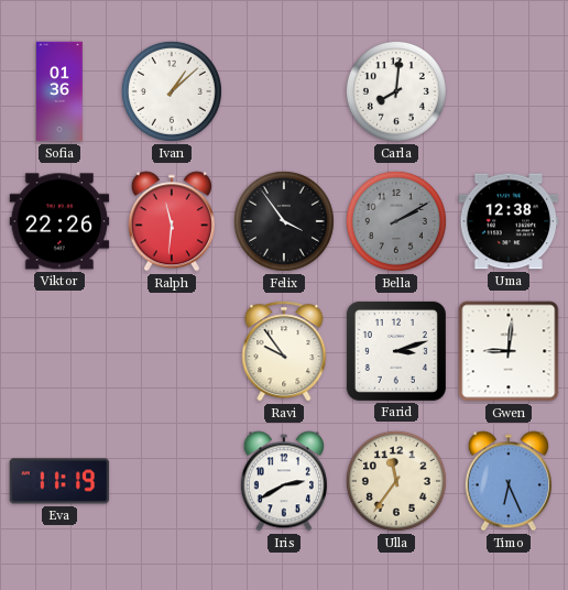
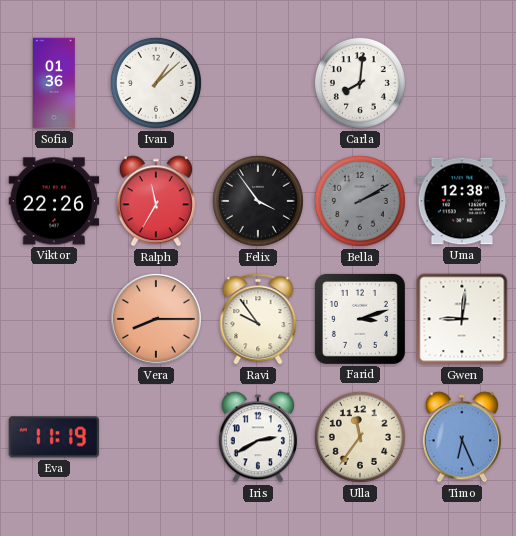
Ralph: 11:31 -> 11:35 (156, 201)
Vera: none -> 8:15 (156, 319)
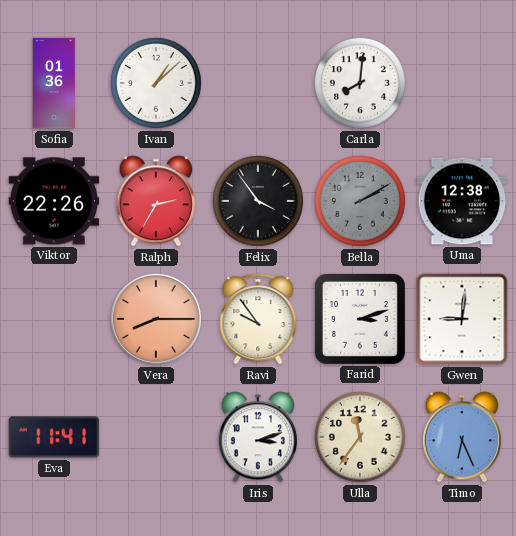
Ralph: 11:35 -> 2:35 (156, 201)
Eva: 11:19 -> 11:41 (54, 437)
Iris: 2:40 -> 3:12 (258, 437)
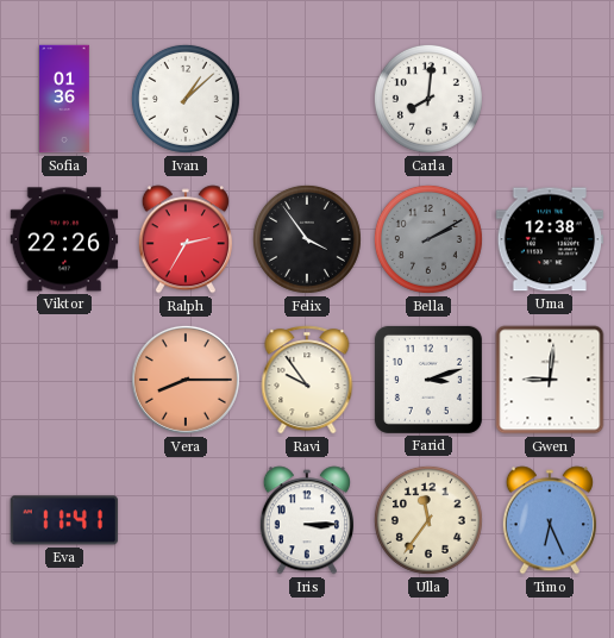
Iris: 3:12 -> 3:15 (307, 520)
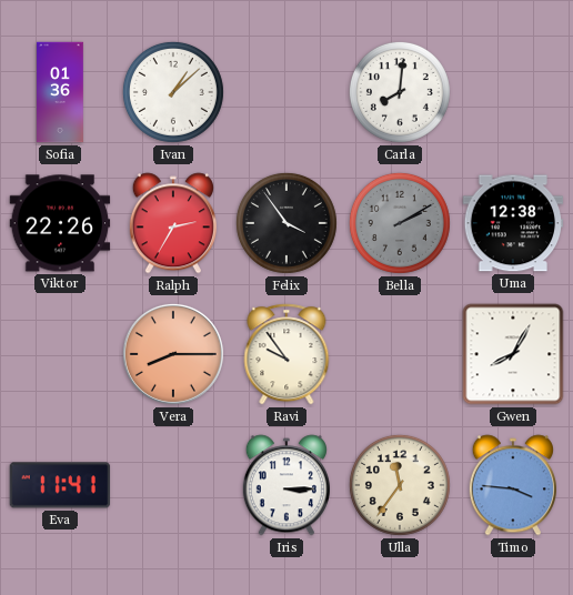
Farid: 3:12 -> none (428, 380)
Gwen: 9:01 -> 8:05 (513, 354)
Timo: 6:26 -> 3:46 (513, 485)
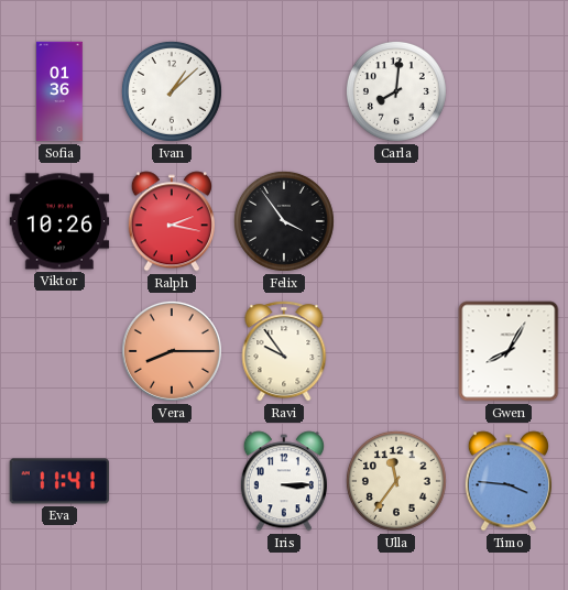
Viktor: 22:26 -> 10:26 (59, 221)
Ralph: 2:35 -> 2:17 (172, 221)
Bella: 2:10 -> none (400, 223)
Uma: 12:38 -> none (513, 223)
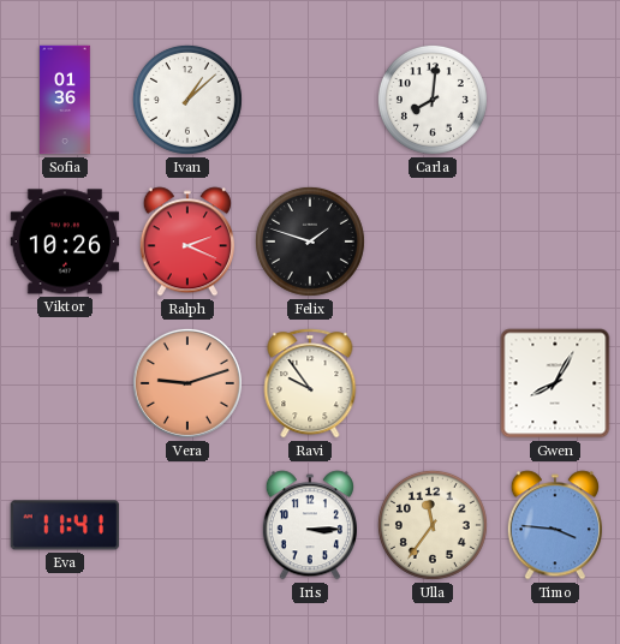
Ralph: 2:17 -> 2:19 (187, 241)
Felix: 3:54 -> 1:48 (310, 241)
Vera: 8:15 -> 9:12 (187, 383)
